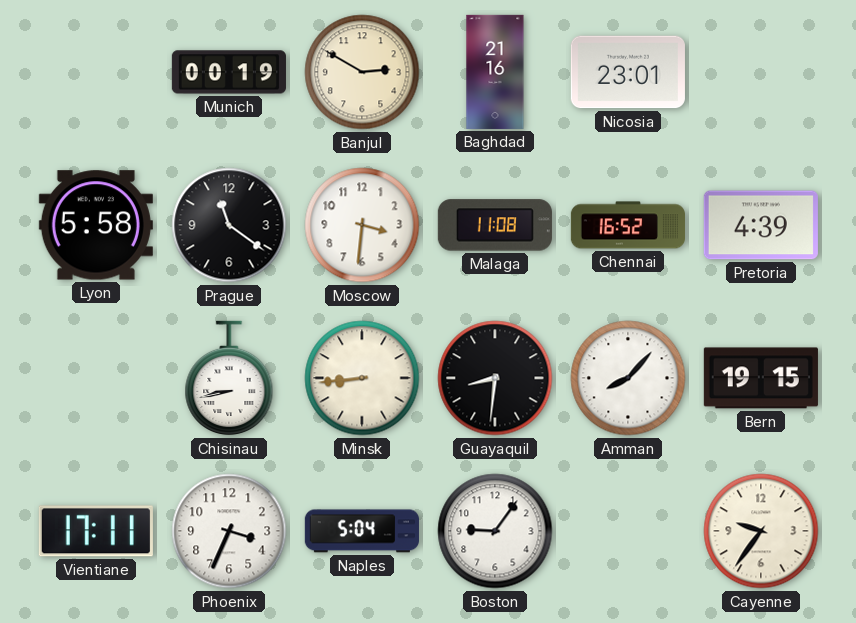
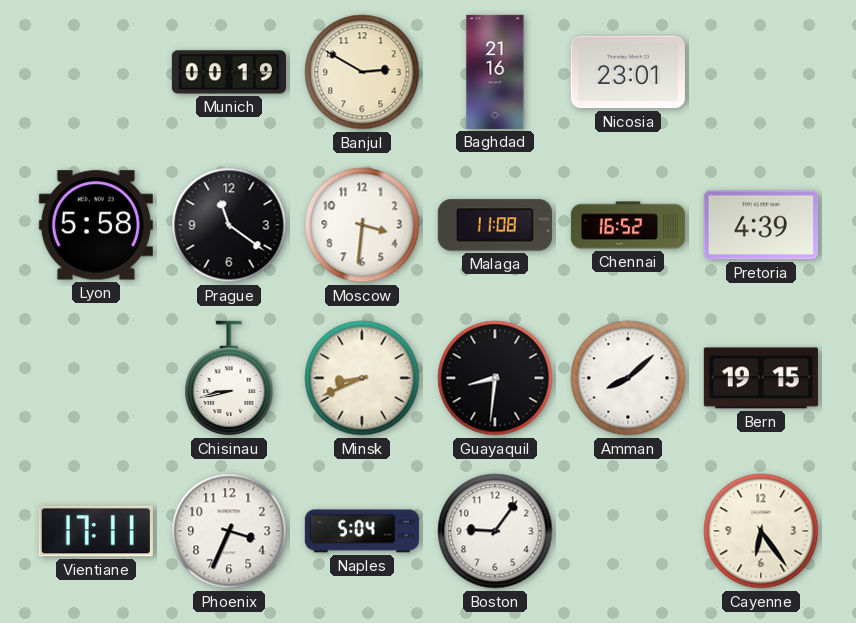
Minsk: 8:44 -> 8:41 (362, 378)
Amman: 8:07 -> 8:08 (628, 378)
Cayenne: 9:36 -> 6:24 (761, 531)
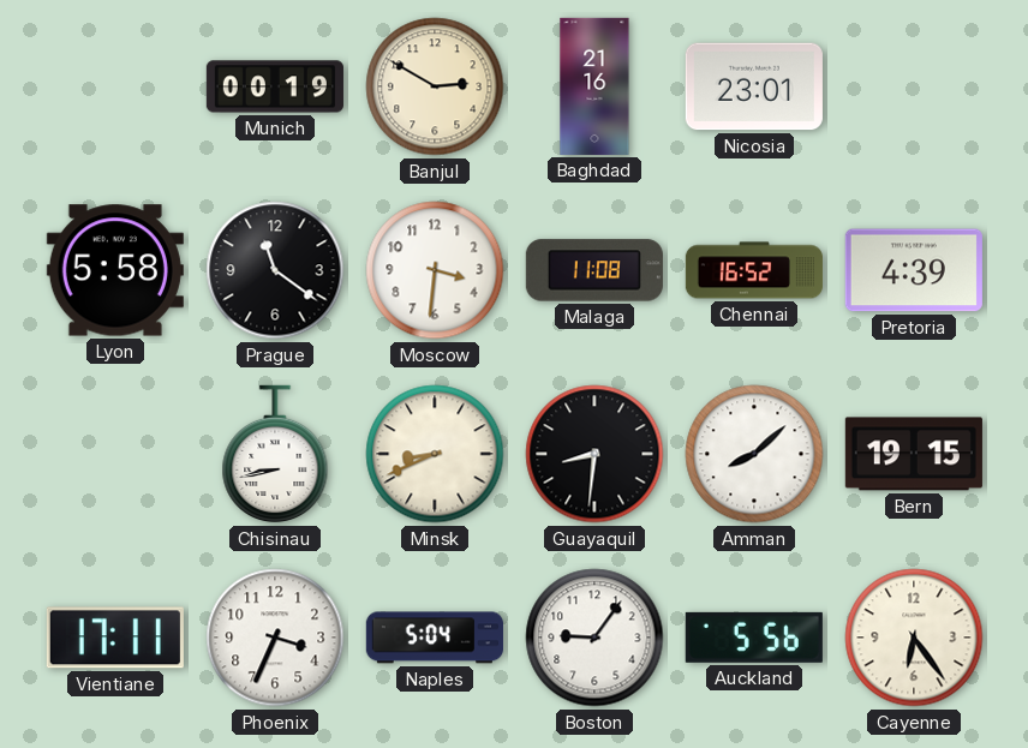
Auckland: none -> 5:56 (754, 638)
